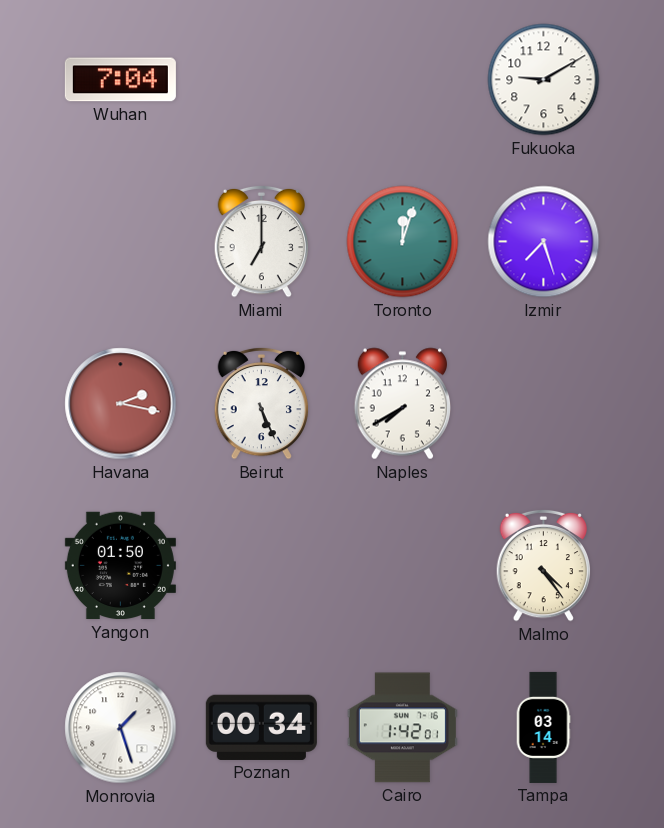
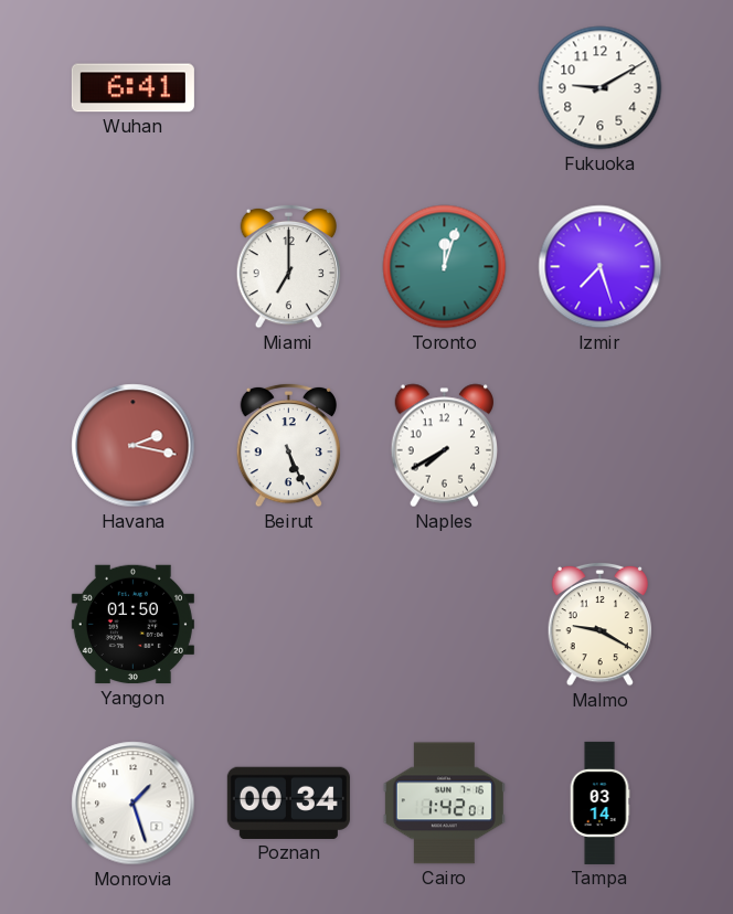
Wuhan: 7:04 -> 6:41 (132, 88)
Malmo: 4:24 -> 9:20 (601, 624)
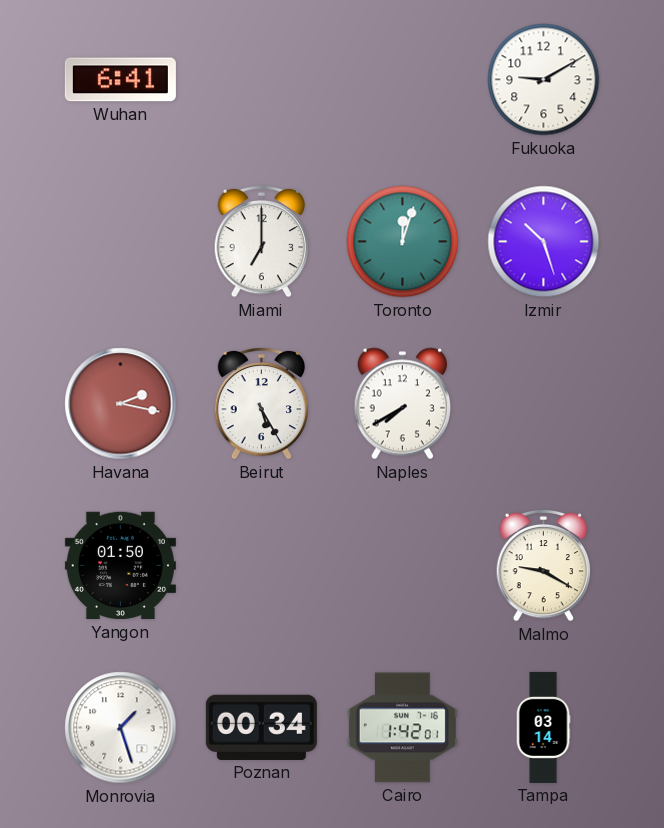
Izmir: 7:27 -> 10:27 (544, 242)
Beirut: 5:26 -> 5:25 (262, 403)
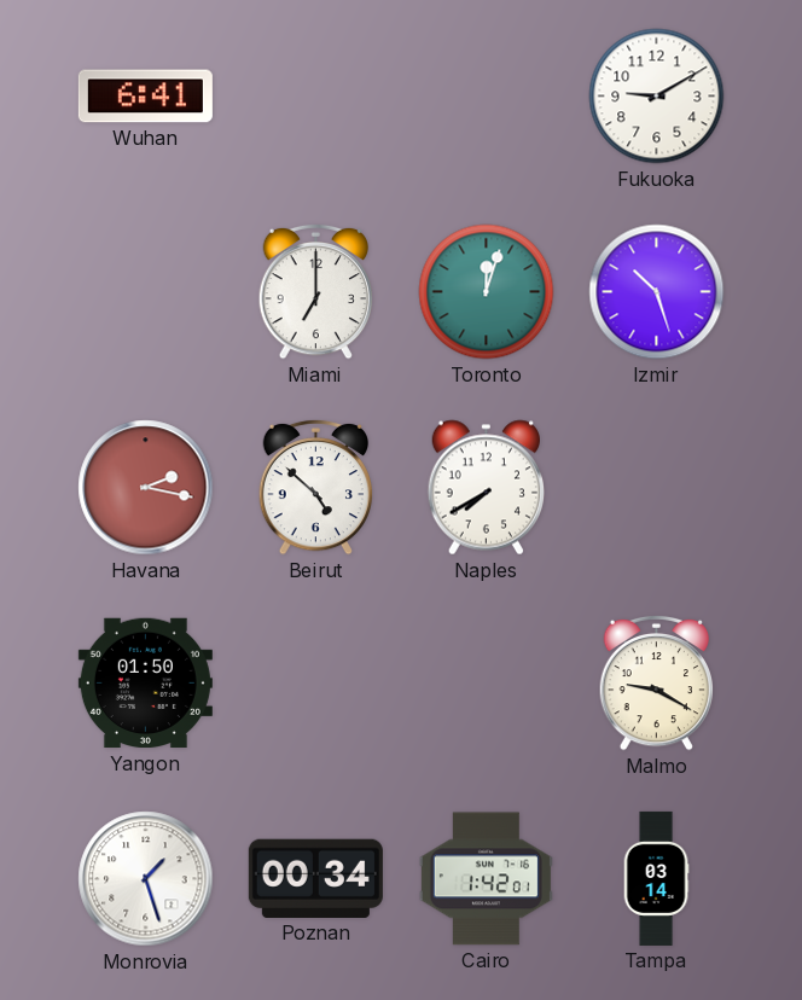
Beirut: 5:25 -> 4:52 (316, 487)
